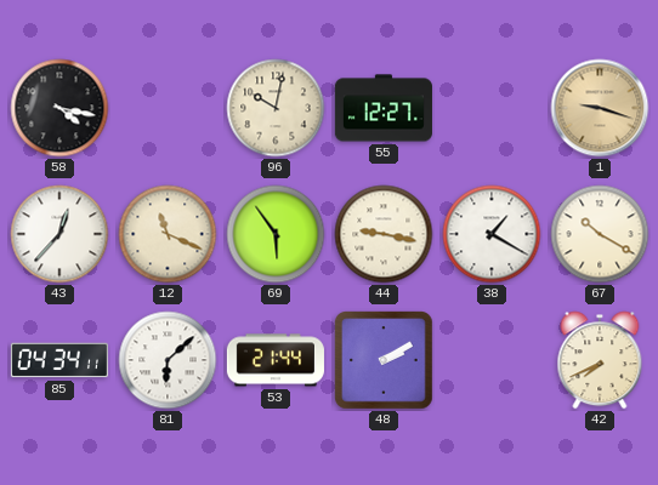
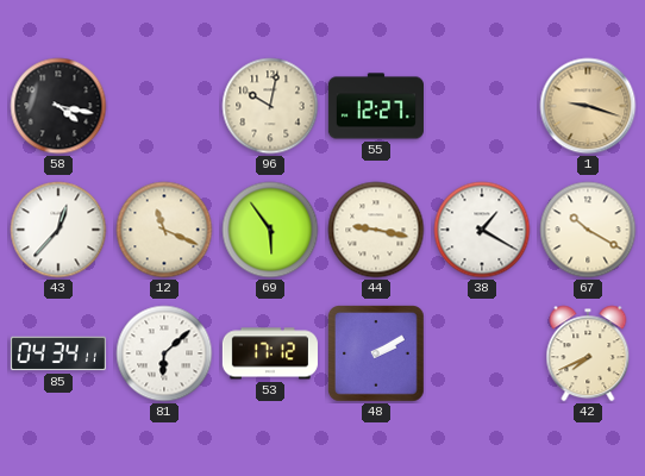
53: 21:44 -> 17:12 (270, 353)
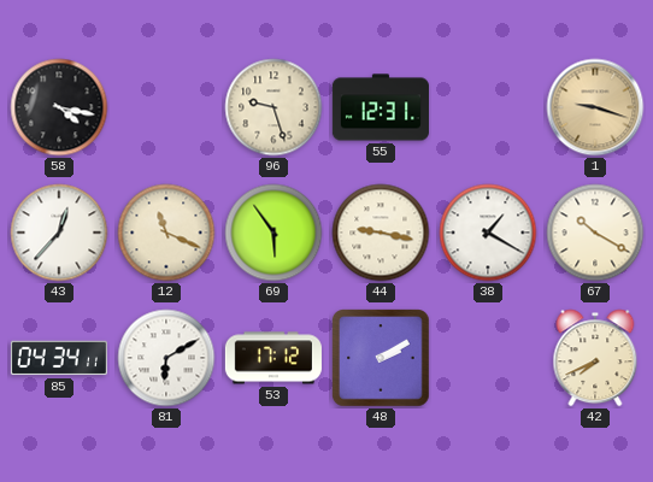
96: 10:02 -> 9:27 (273, 107)
55: 12:27 -> 12:31 (381, 107)
81: 6:08 -> 6:10 (166, 358)
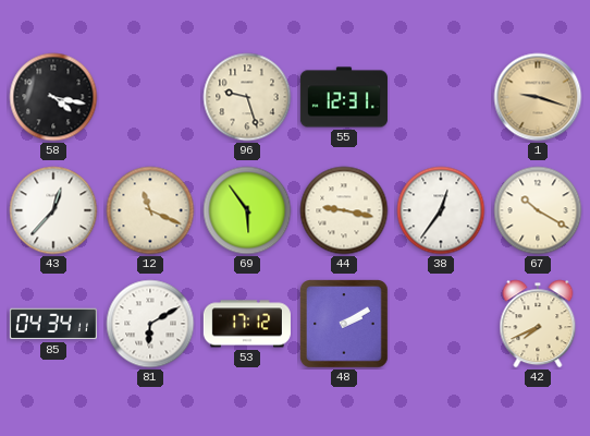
38: 1:20 -> 12:36 (441, 210)
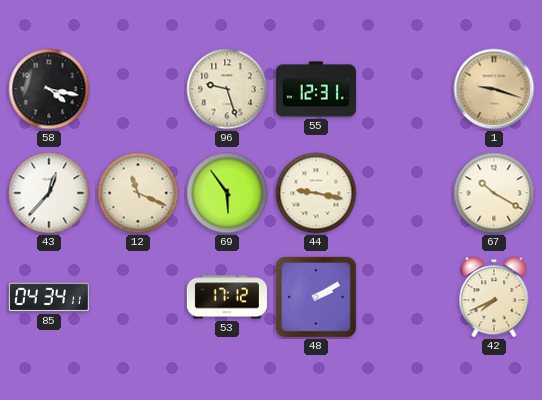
38: 12:36 -> none (441, 210)
81: 6:10 -> none (150, 324)
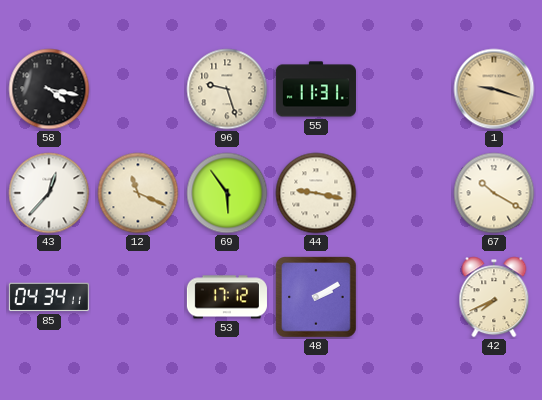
55: 12:31 -> 11:31 (316, 89)
